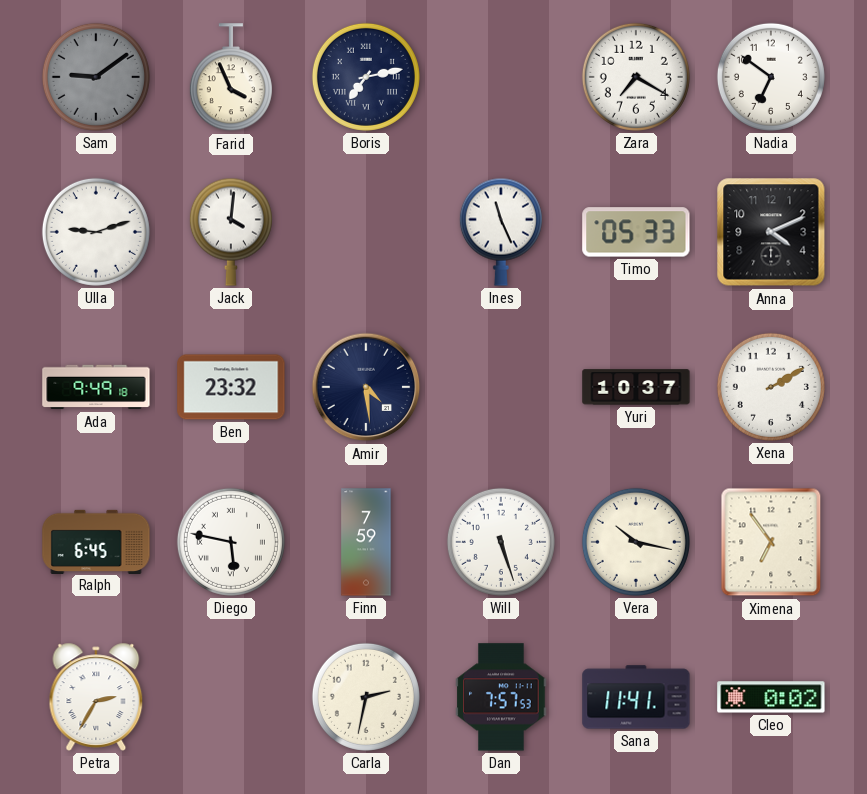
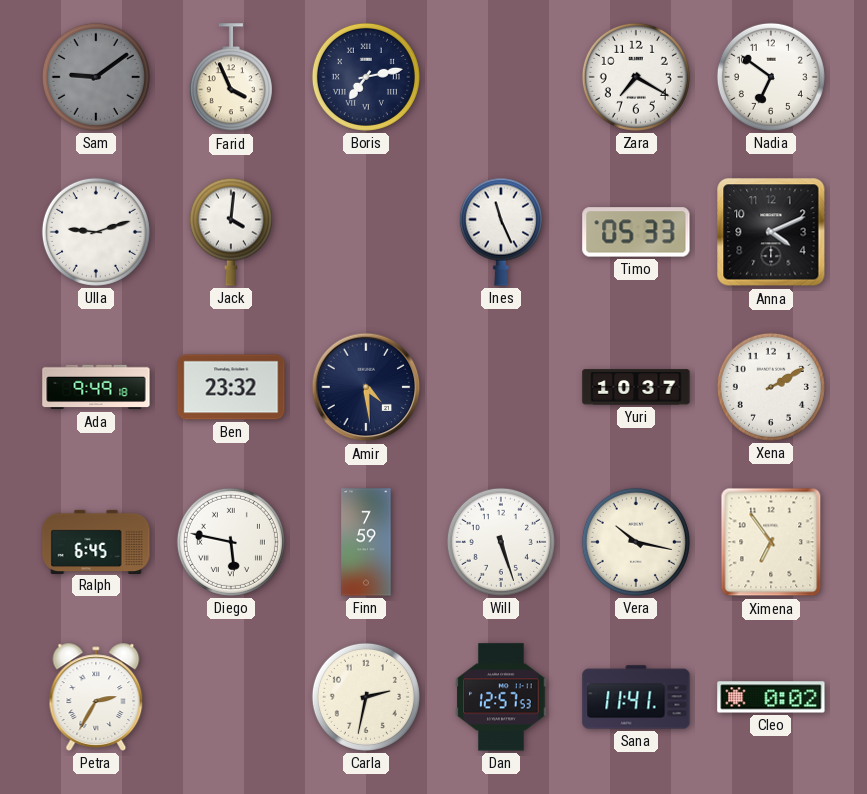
Dan: 7:57 -> 12:57 (501, 697)
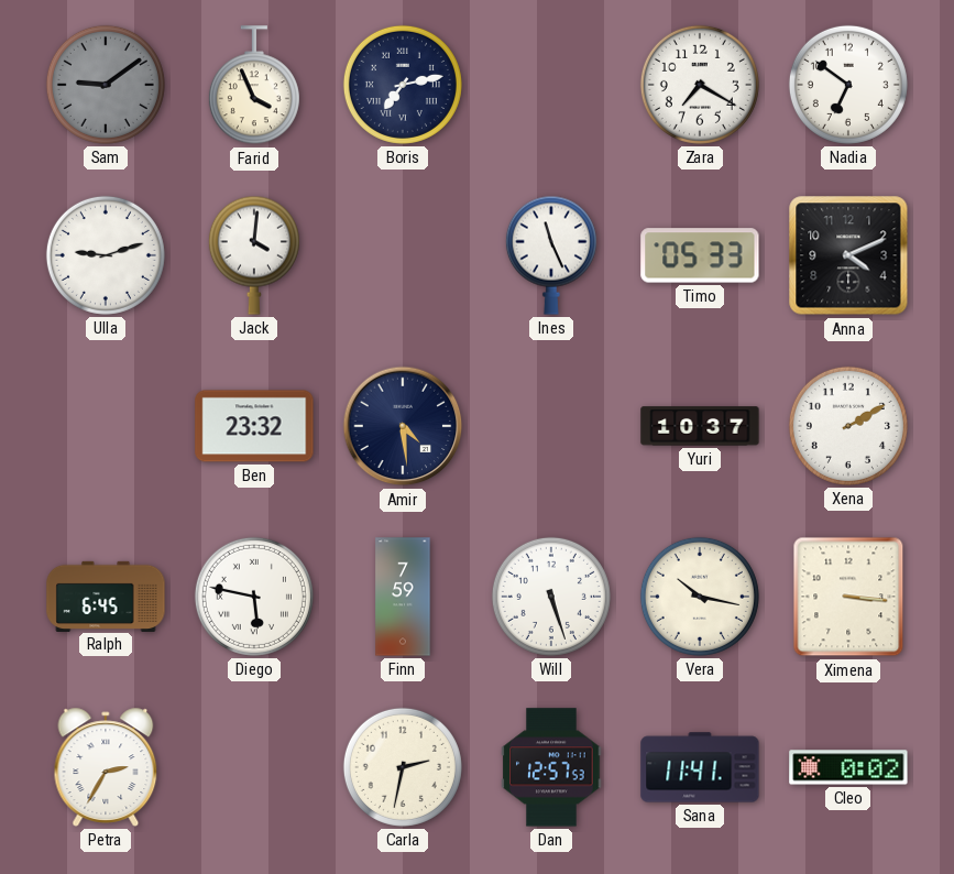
Ada: 9:49 -> none (96, 387)
Ximena: 6:54 -> 3:16 (848, 597)
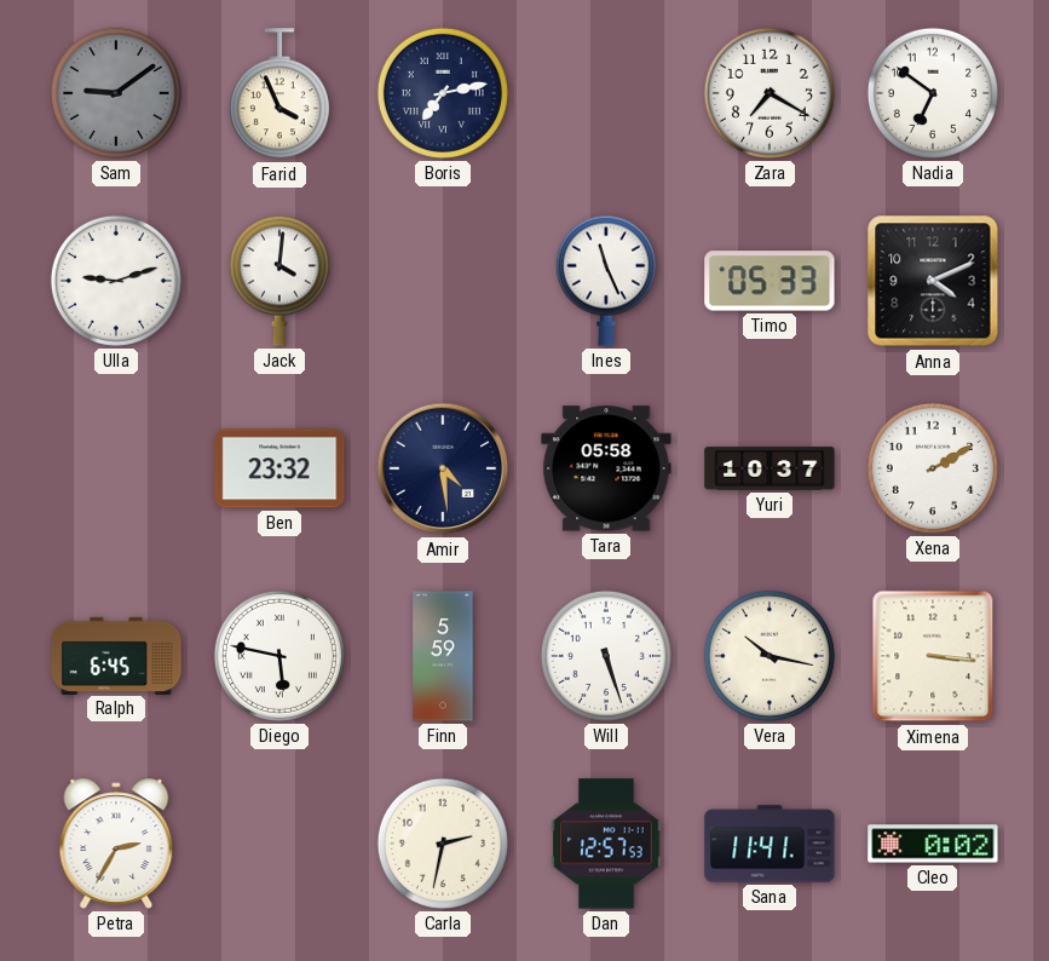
Tara: none -> 05:58 (606, 468)
Finn: 7:59 -> 5:59 (443, 656)
